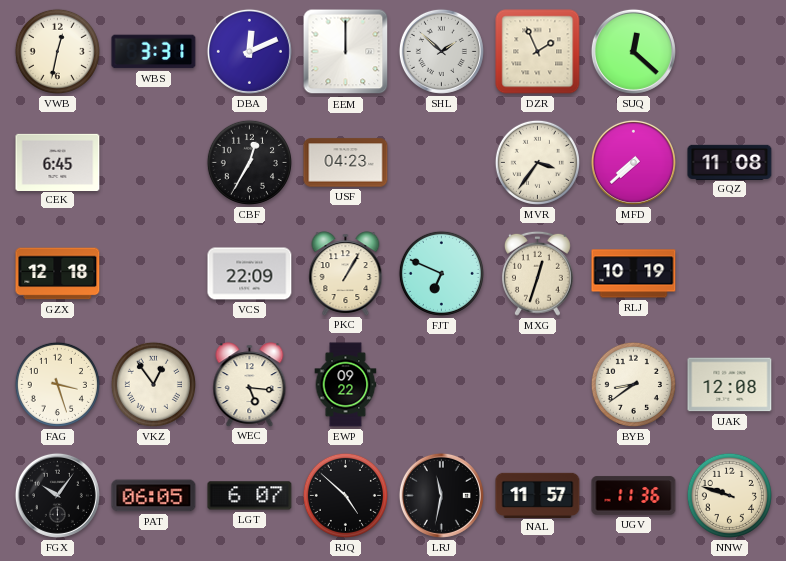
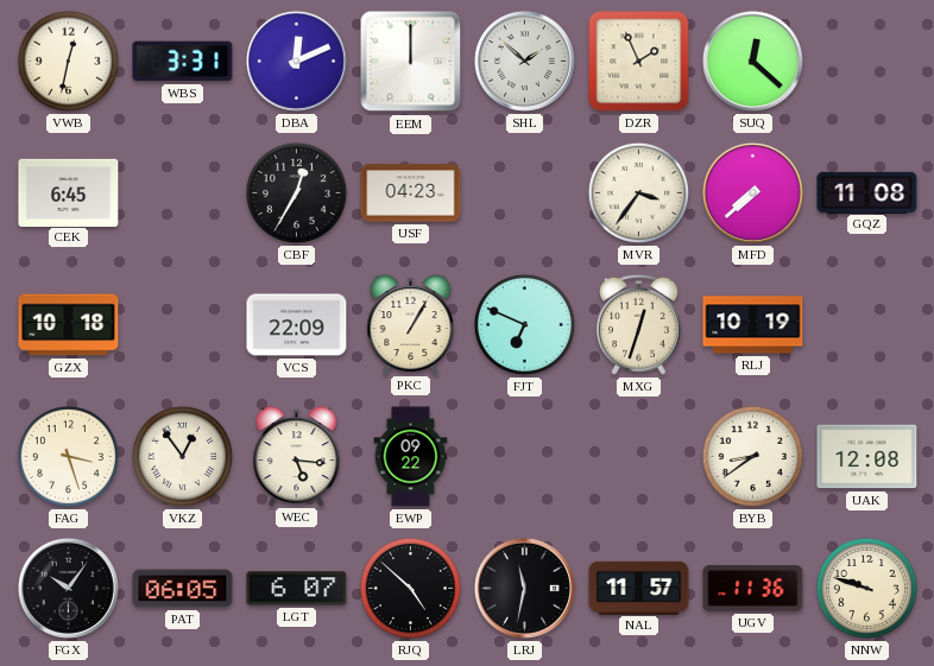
GZX: 12:18 -> 10:18 (69, 325)
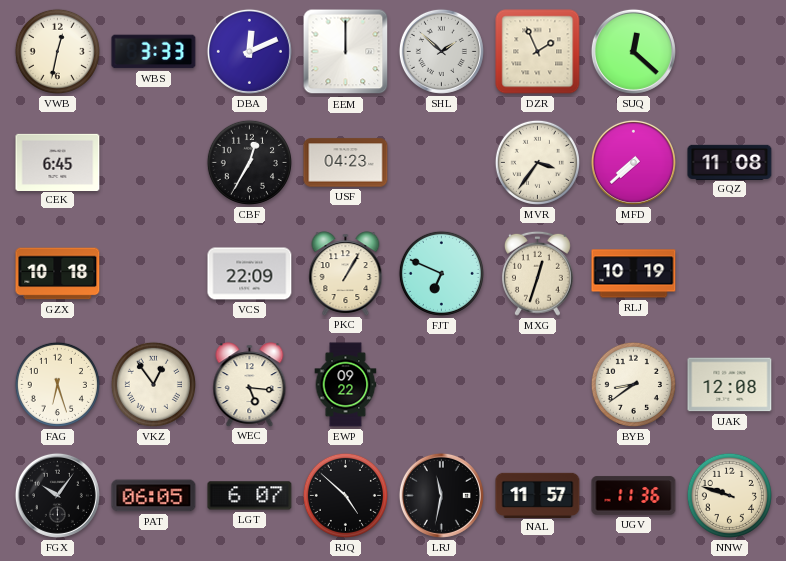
WBS: 3:31 -> 3:33 (154, 52)
FAG: 3:27 -> 6:27 (57, 384)
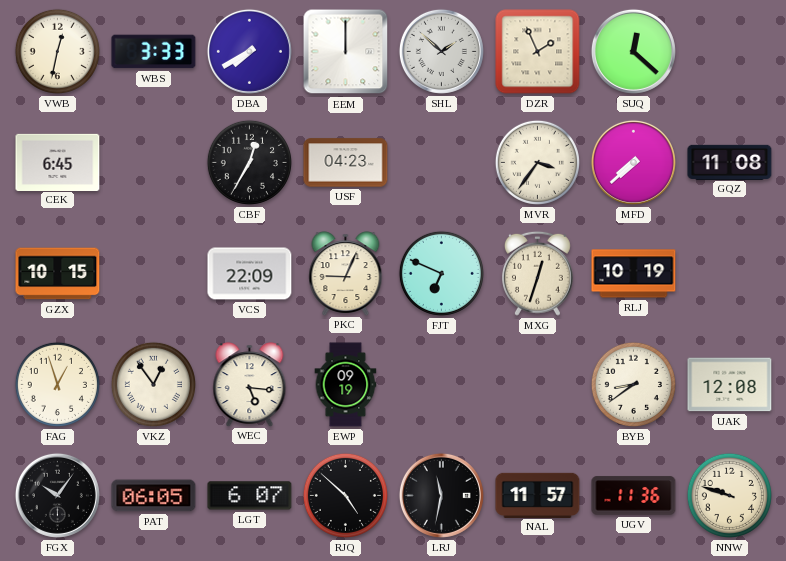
DBA: 12:11 -> 7:40 (249, 51)
GZX: 10:18 -> 10:15 (58, 274)
PKC: 1:05 -> 9:04 (346, 273)
FAG: 6:27 -> 12:57 (57, 384)
EWP: 09:22 -> 09:19 (346, 385)
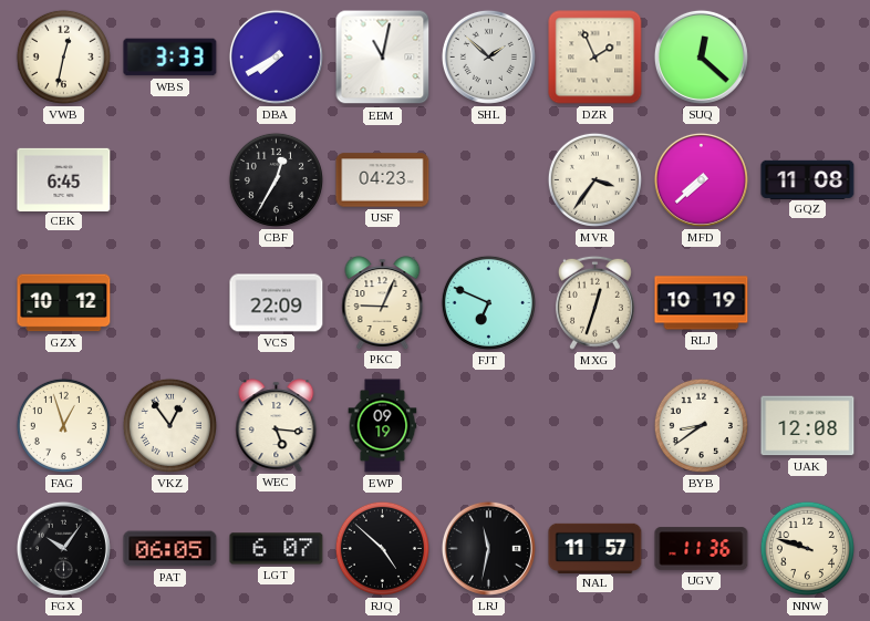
EEM: 12:00 -> 11:02 (383, 58)
GZX: 10:15 -> 10:12 (64, 303)
